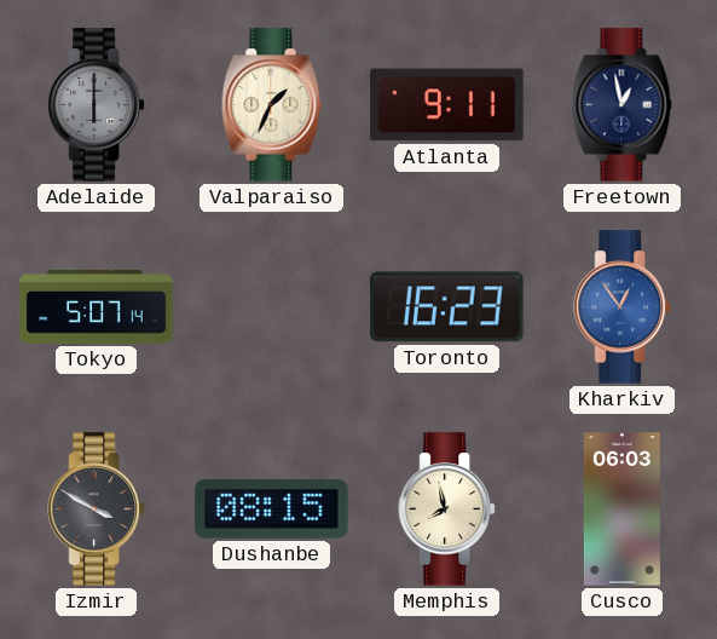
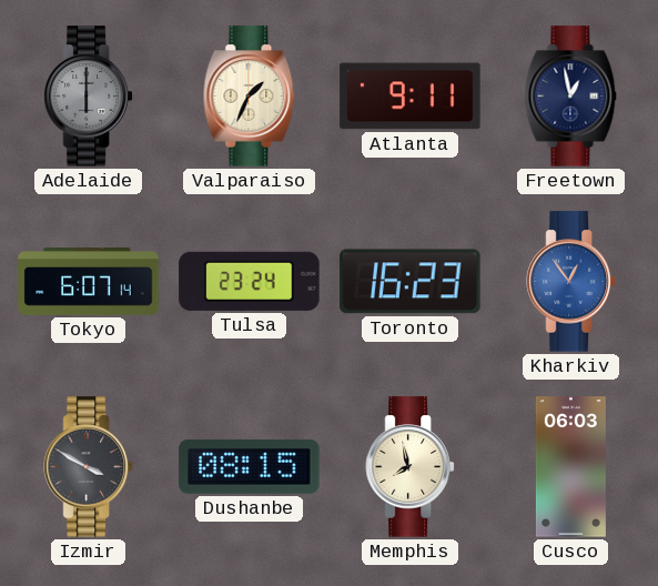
Tokyo: 5:07 -> 6:07 (89, 282)
Tulsa: none -> 23:24 (250, 281)
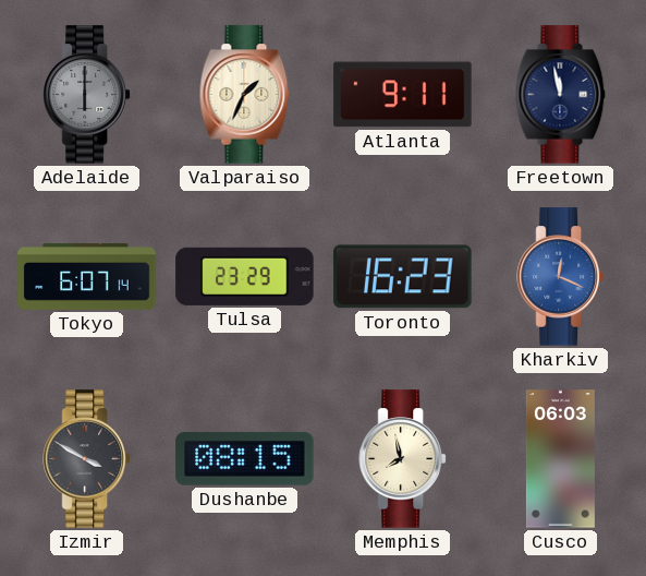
Freetown: 12:58 -> 11:58 (561, 95)
Tulsa: 23:24 -> 23:29 (245, 276)
Kharkiv: 12:54 -> 12:19 (560, 277)
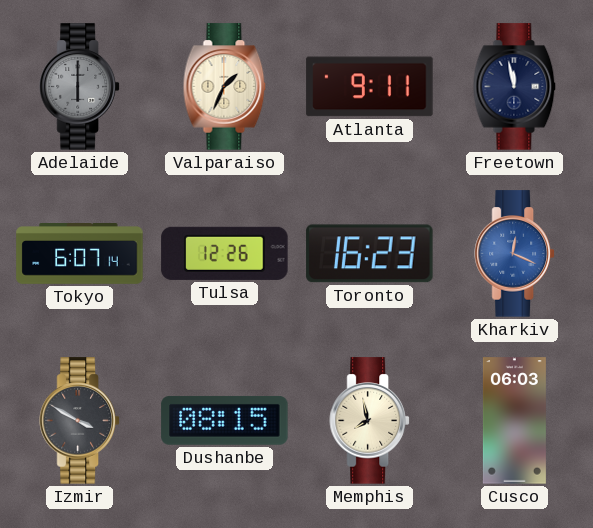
Tulsa: 23:29 -> 12:26 (225, 253)
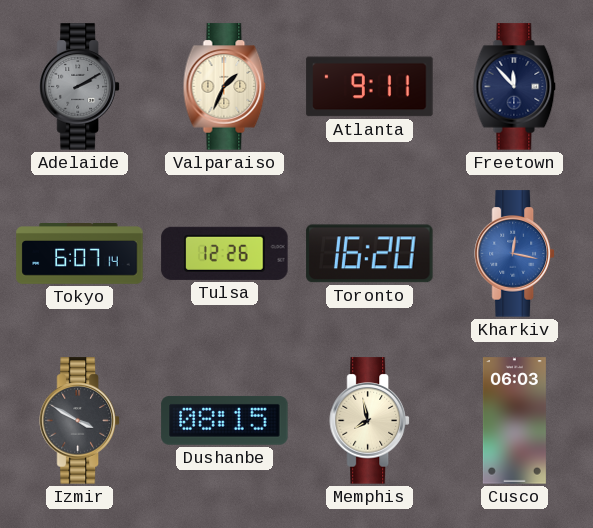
Adelaide: 6:00 -> 2:10 (79, 87)
Freetown: 11:58 -> 11:53 (515, 87)
Toronto: 16:23 -> 16:20 (370, 254)
Kharkiv: 12:19 -> 12:17 (514, 254)
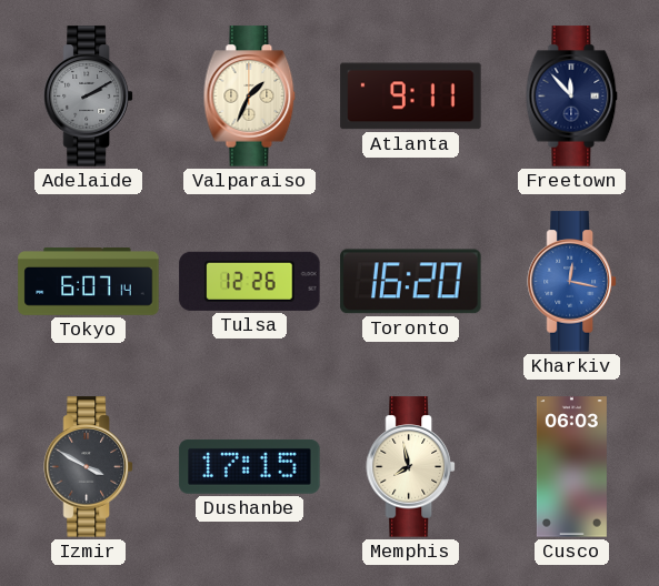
Dushanbe: 08:15 -> 17:15 (250, 466)
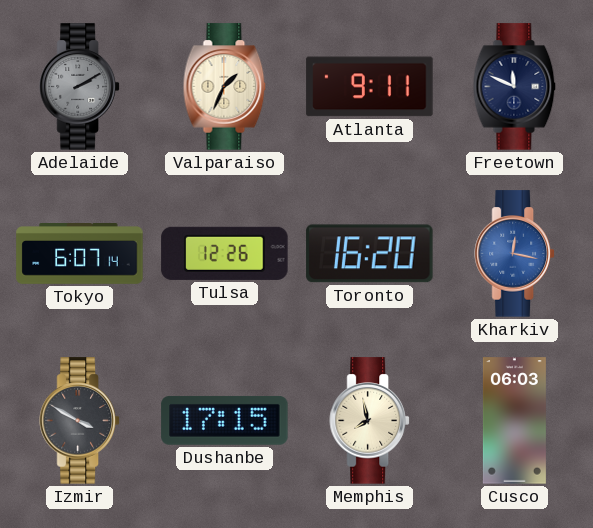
Freetown: 11:53 -> 11:49 (515, 87)
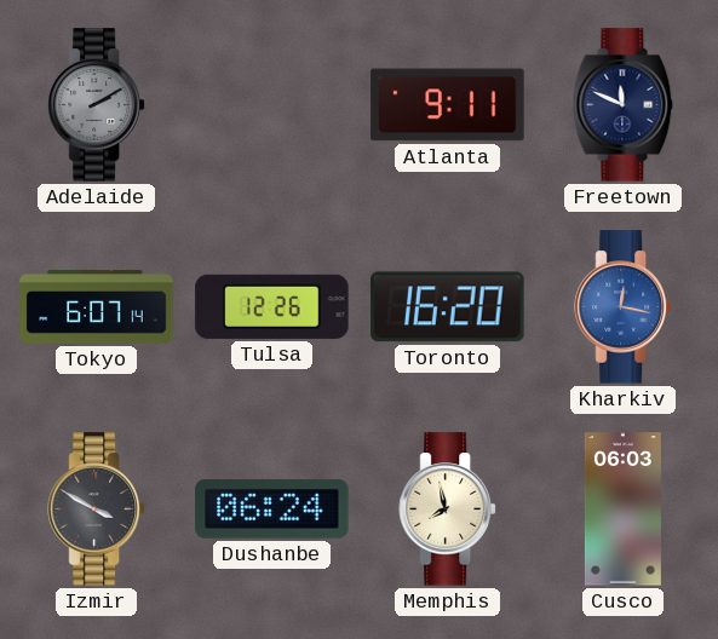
Valparaiso: 1:34 -> none (225, 87)
Dushanbe: 17:15 -> 06:24 (272, 508)
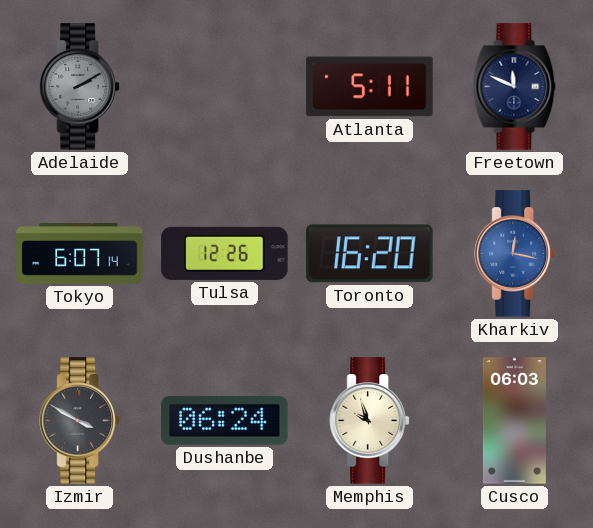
Atlanta: 9:11 -> 5:11 (370, 87)
Memphis: 7:58 -> 9:57 (369, 421)
